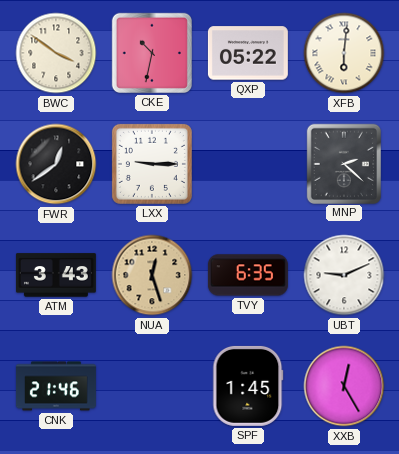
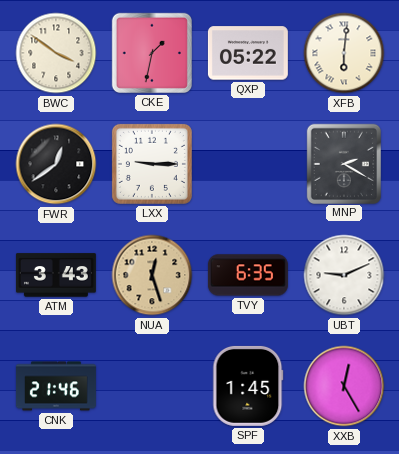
CKE: 10:32 -> 1:32 (152, 53)
MNP: 2:22 -> 2:20 (343, 163)
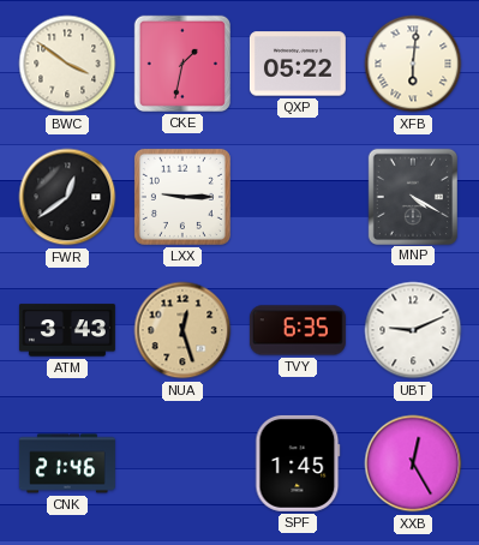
MNP: 2:20 -> 4:20 (412, 196)
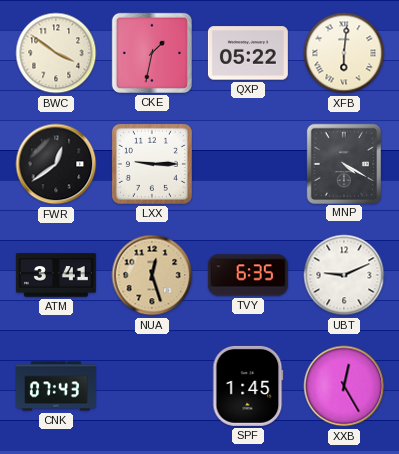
ATM: 3:43 -> 3:41 (56, 275)
CNK: 21:46 -> 07:43 (56, 386)
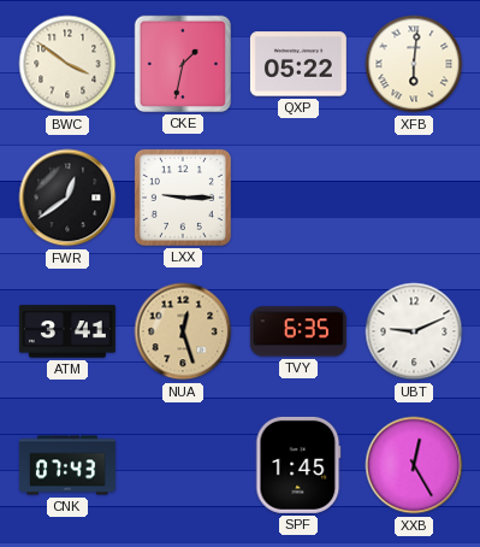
MNP: 4:20 -> none (343, 163)
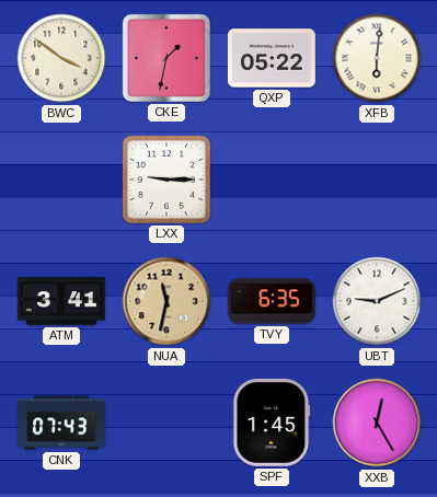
FWR: 12:39 -> none (67, 198)
NUA: 12:27 -> 11:32 (166, 301)
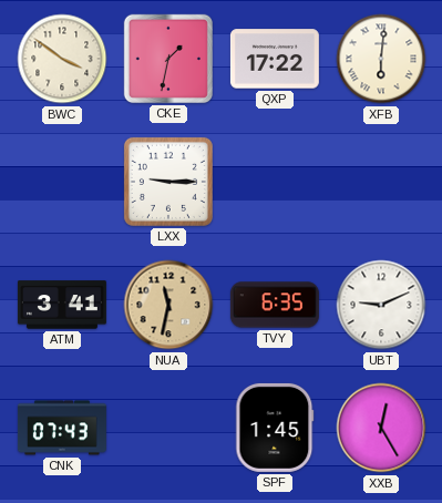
QXP: 05:22 -> 17:22 (275, 59)
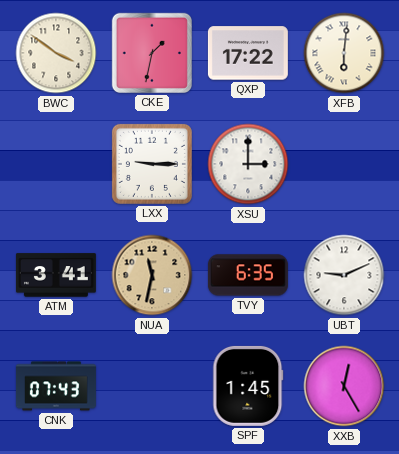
XSU: none -> 3:00 (248, 164)
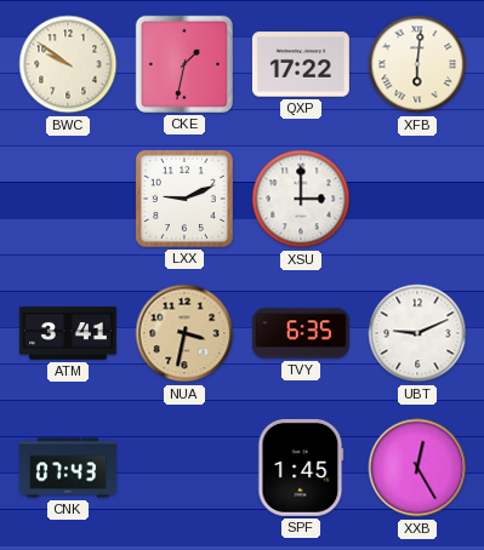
BWC: 3:51 -> 9:51 (68, 64)
LXX: 9:15 -> 9:11 (184, 199)
NUA: 11:32 -> 3:32 (184, 333)
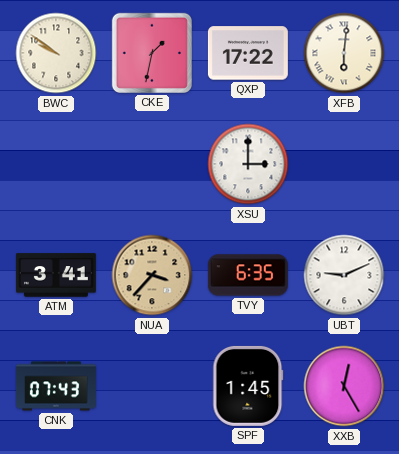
LXX: 9:11 -> none (184, 199)
NUA: 3:32 -> 3:37 (152, 275)
